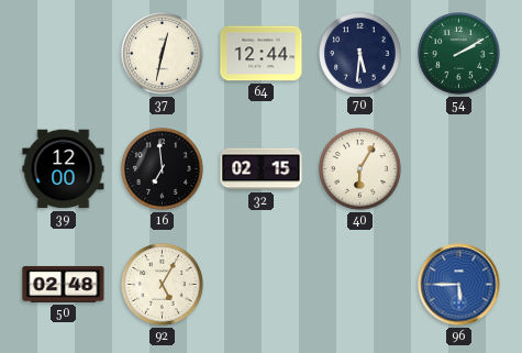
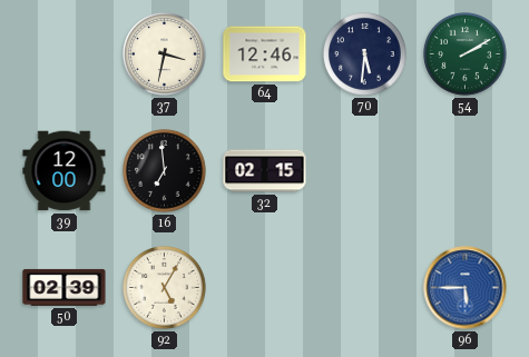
37: 12:32 -> 3:32 (165, 54)
64: 12:44 -> 12:46 (265, 54)
40: 6:05 -> none (360, 169)
50: 02:48 -> 02:39 (65, 287)
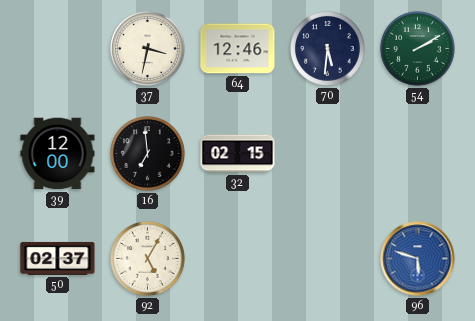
50: 02:39 -> 02:37 (58, 258)
96: 5:45 -> 5:48 (418, 259)
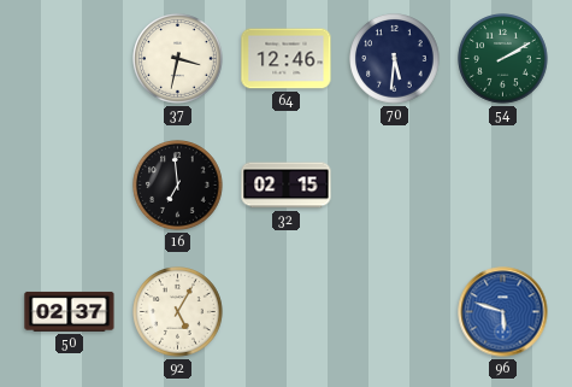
39: 12:00 -> none (58, 154)
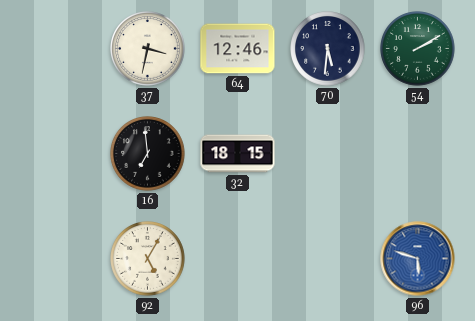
32: 02:15 -> 18:15 (238, 154)
50: 02:37 -> none (70, 311)
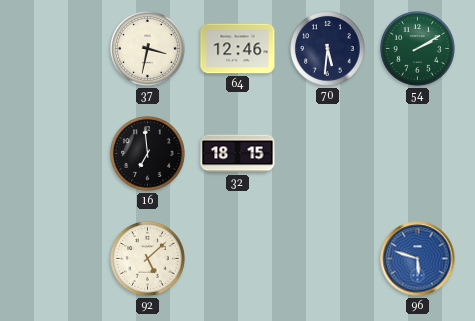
92: 5:05 -> 5:08 (148, 259)
